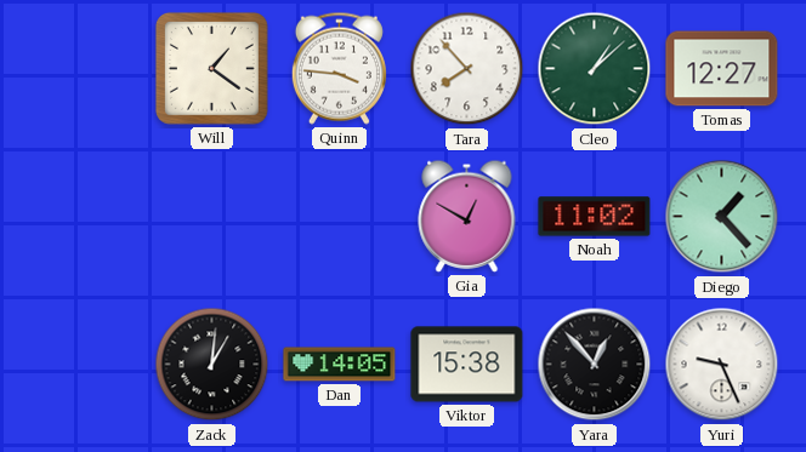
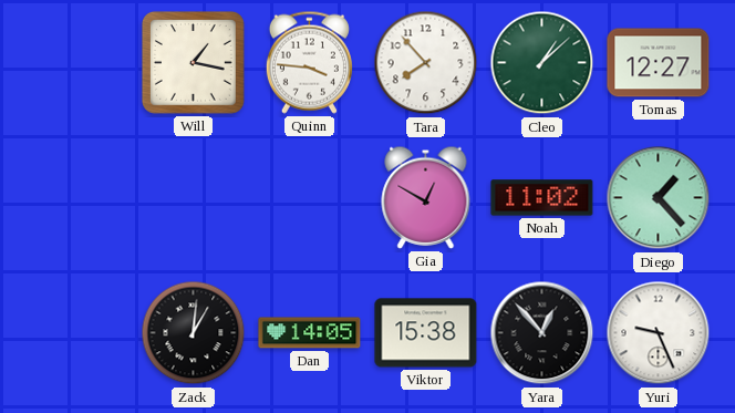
Will: 1:21 -> 1:17 (193, 62)
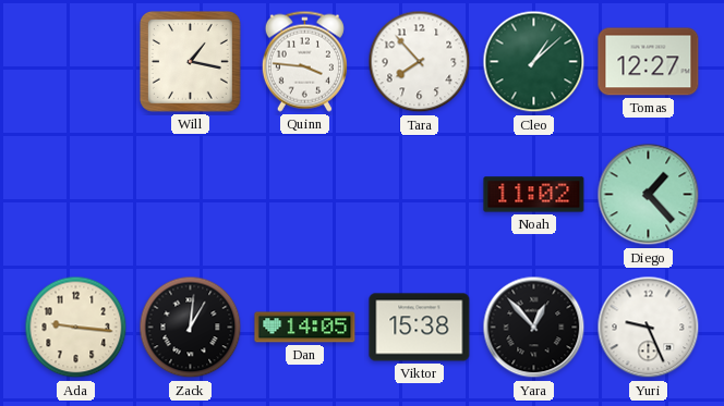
Gia: 12:50 -> none (426, 197)
Ada: none -> 9:16 (76, 328)
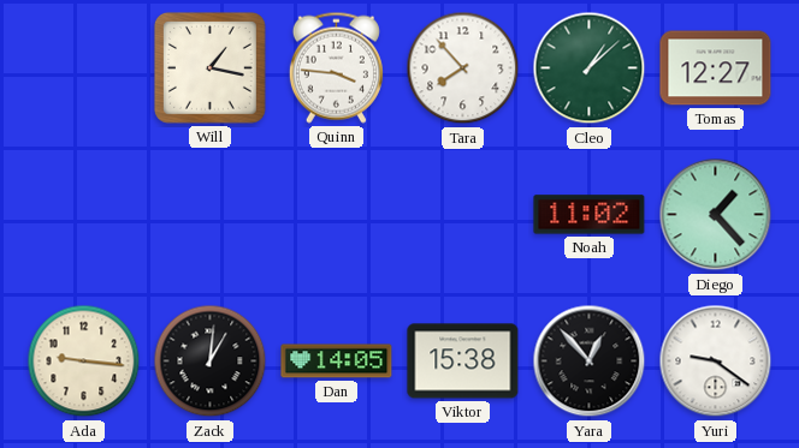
Yuri: 9:26 -> 9:21 (716, 362)
